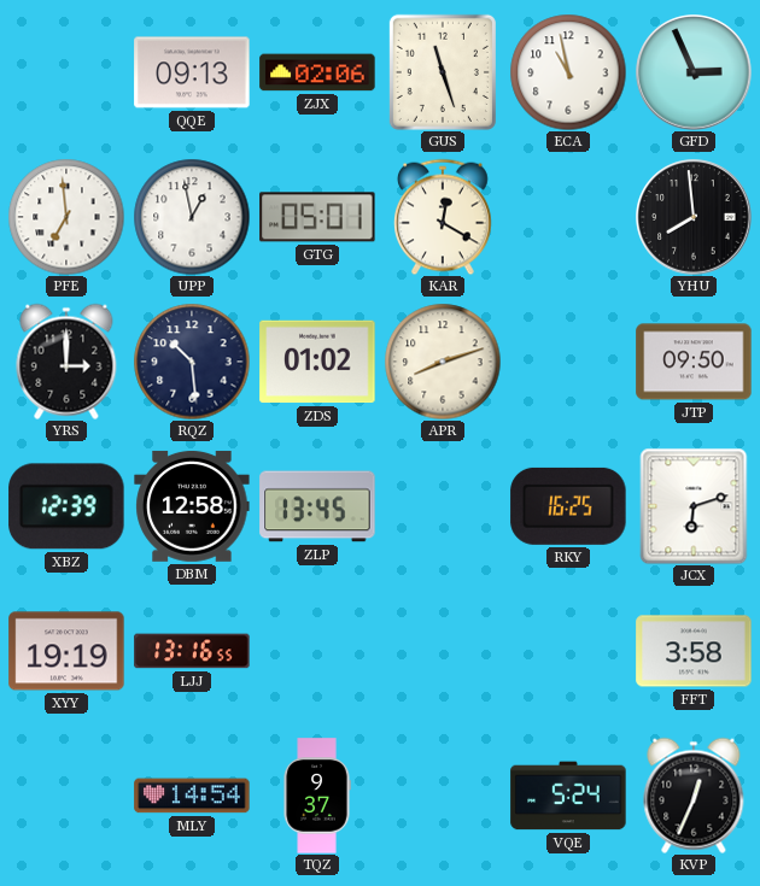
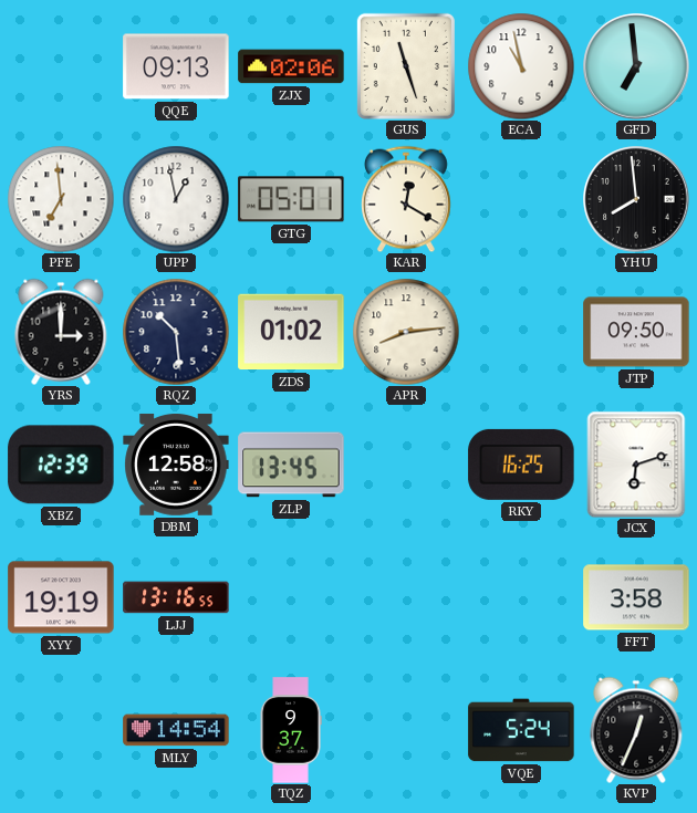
GFD: 2:56 -> 6:59 (636, 66)
APR: 8:12 -> 8:14 (406, 332)
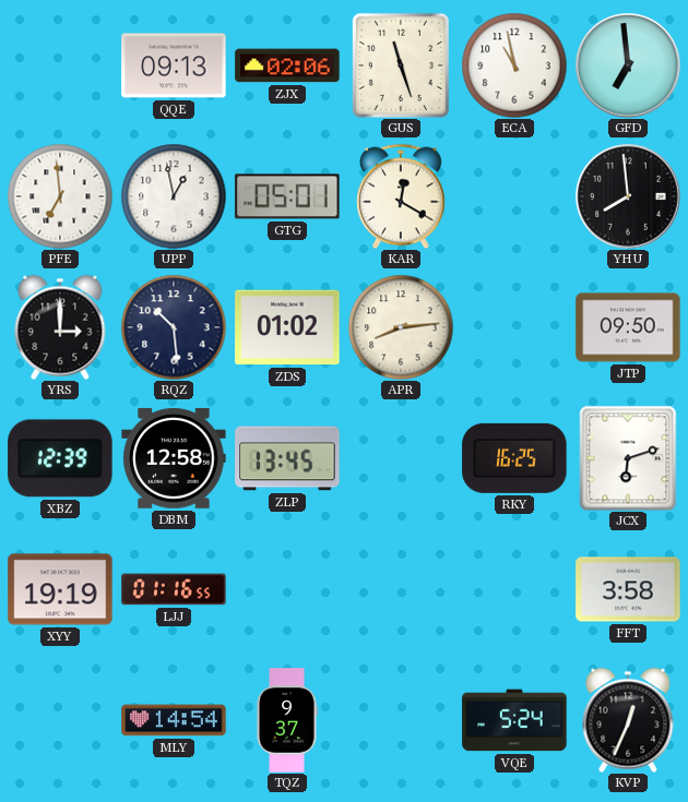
LJJ: 13:16 -> 01:16 (174, 589)
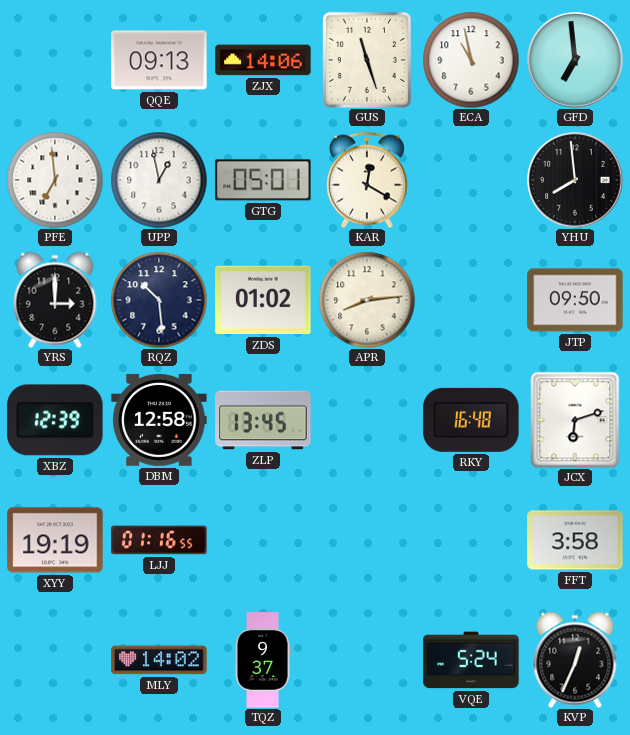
ZJX: 02:06 -> 14:06 (263, 60)
RKY: 16:25 -> 16:48 (471, 420)
MLY: 14:54 -> 14:02 (159, 660)
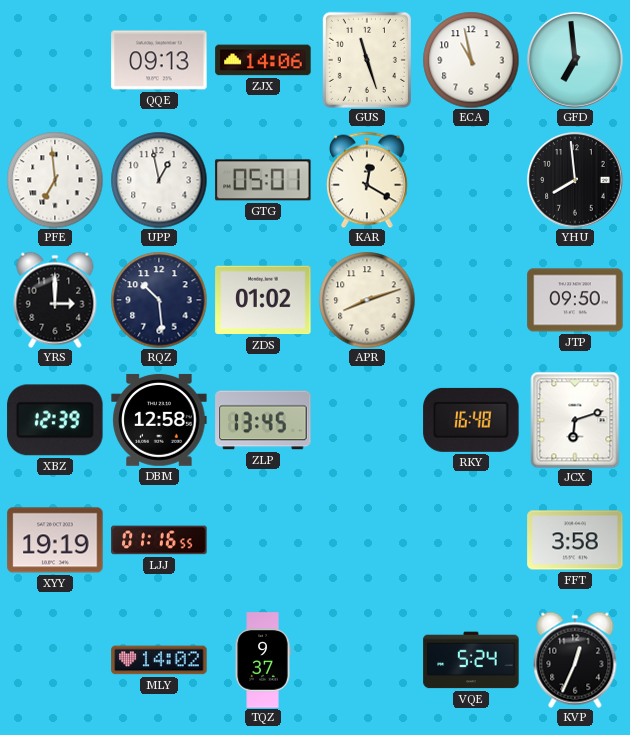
APR: 8:14 -> 8:12 (367, 300)
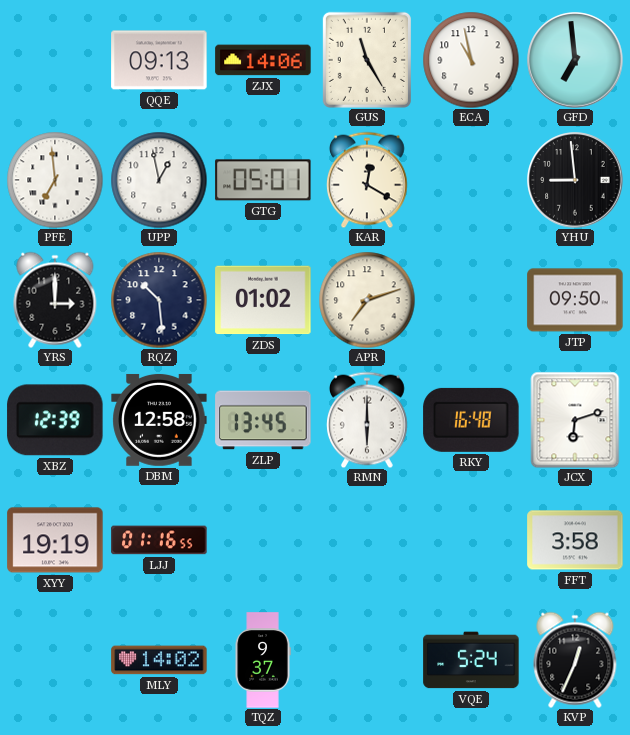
GUS: 11:27 -> 11:25 (367, 60)
YHU: 7:59 -> 8:59 (575, 180)
APR: 8:12 -> 7:12 (367, 300)
RMN: none -> 6:00 (368, 420)
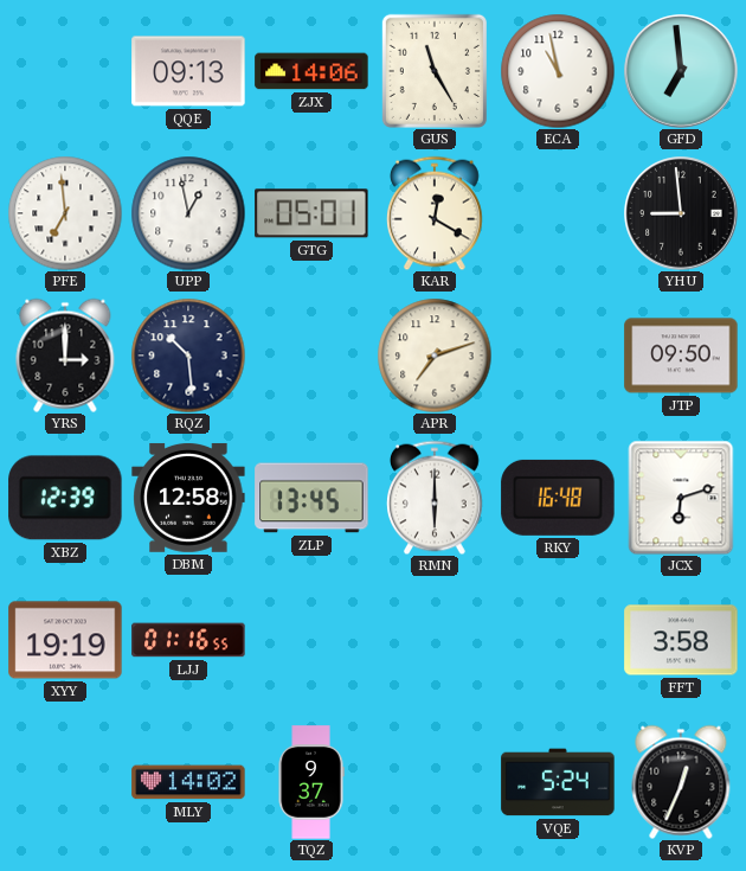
ZDS: 01:02 -> none (263, 300)
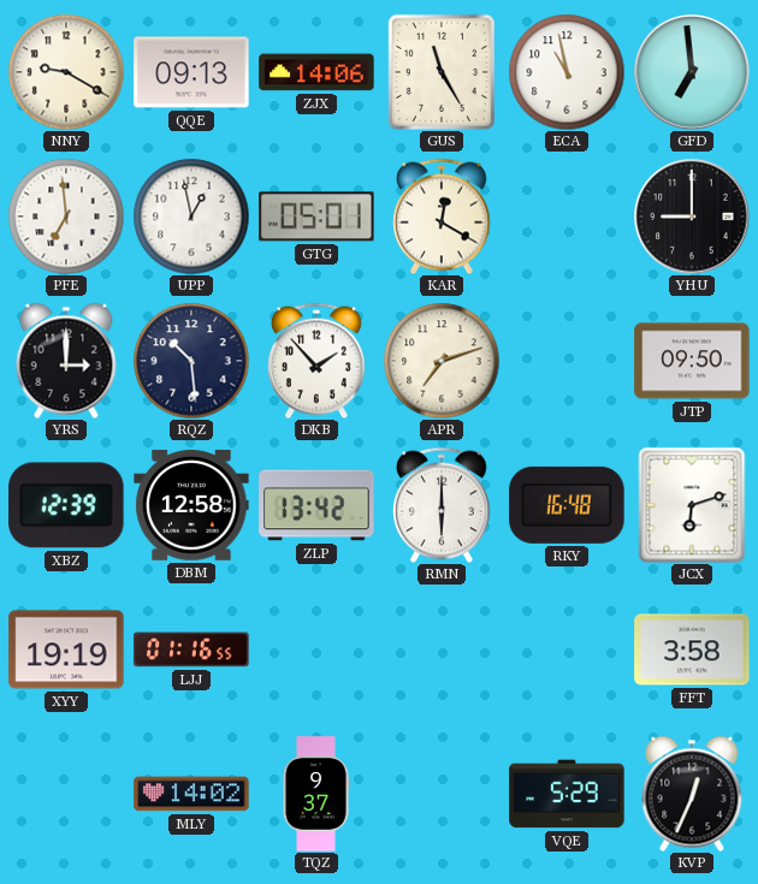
NNY: none -> 9:20 (66, 72)
YHU: 8:59 -> 9:00 (692, 216)
DKB: none -> 1:53 (318, 361)
ZLP: 13:45 -> 13:42 (316, 505)
VQE: 5:24 -> 5:29 (567, 794)
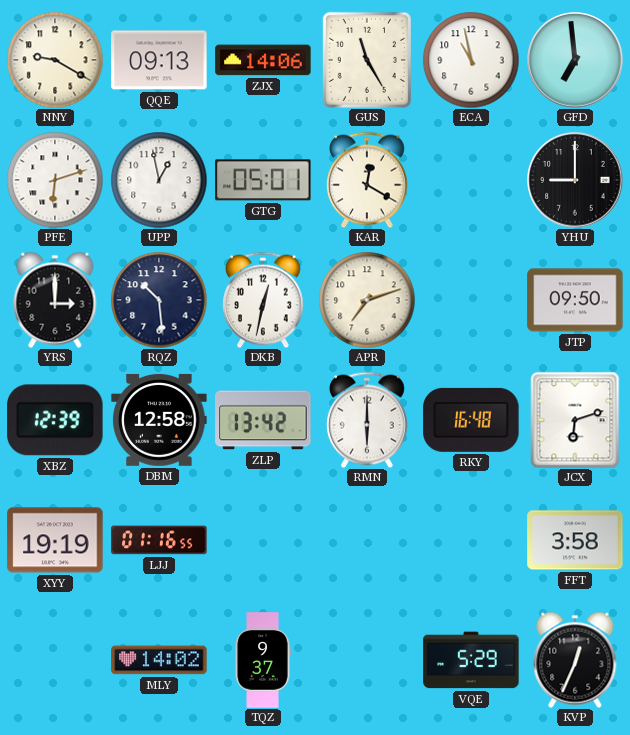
PFE: 6:59 -> 6:12 (55, 180)
DKB: 1:53 -> 12:32 (264, 300)
